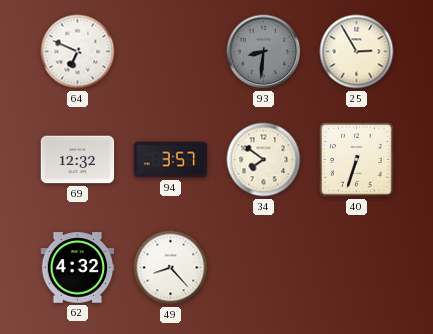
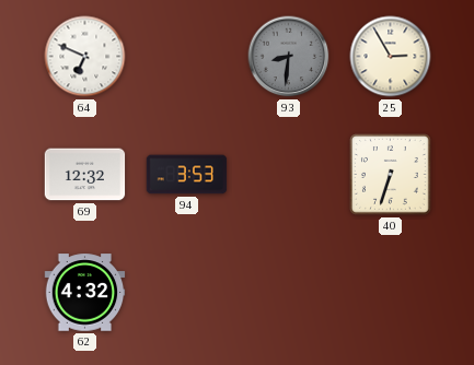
94: 3:57 -> 3:53 (187, 175)
34: 7:51 -> none (264, 160)
49: 8:23 -> none (171, 268)
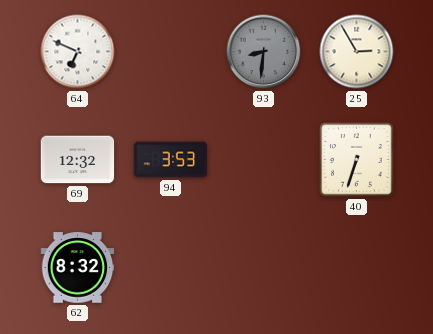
62: 4:32 -> 8:32 (78, 268)
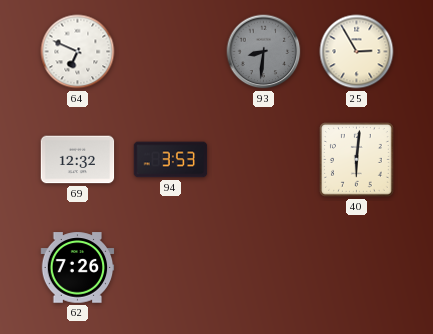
40: 6:33 -> 6:01 (357, 160)
62: 8:32 -> 7:26 (78, 268)
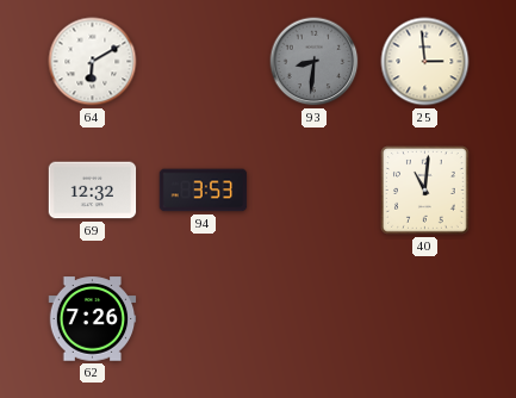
64: 6:49 -> 6:10 (93, 62)
25: 2:55 -> 2:59 (425, 62)
40: 6:01 -> 11:01 (425, 191)
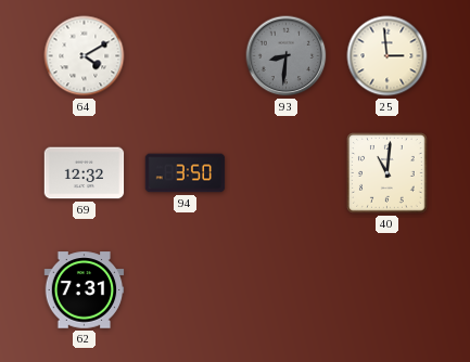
64: 6:10 -> 4:10 (85, 56)
94: 3:53 -> 3:50 (186, 173)
62: 7:26 -> 7:31 (85, 290)
